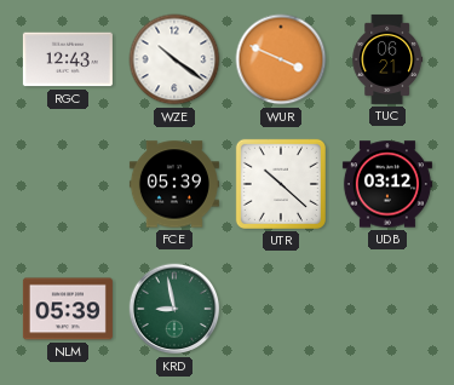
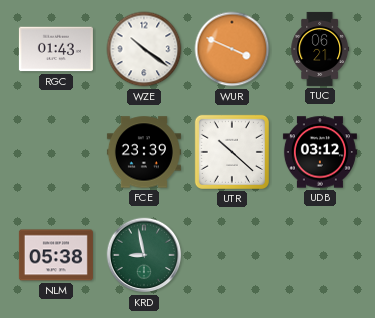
RGC: 12:43 -> 01:43 (56, 49)
FCE: 05:39 -> 23:39 (144, 152)
NLM: 05:39 -> 05:38 (56, 255)
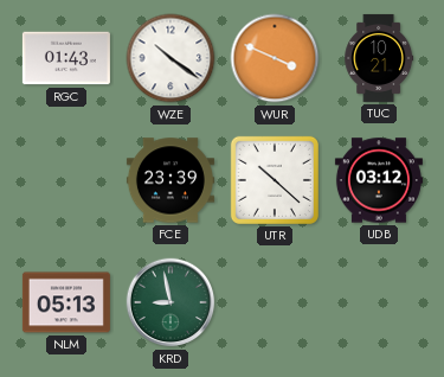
TUC: 06:21 -> 10:21 (379, 58)
NLM: 05:38 -> 05:13 (66, 302)
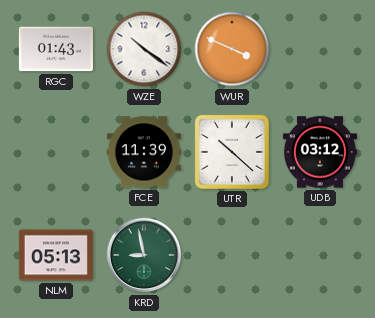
TUC: 10:21 -> none (379, 58)
FCE: 23:39 -> 11:39 (144, 152)
